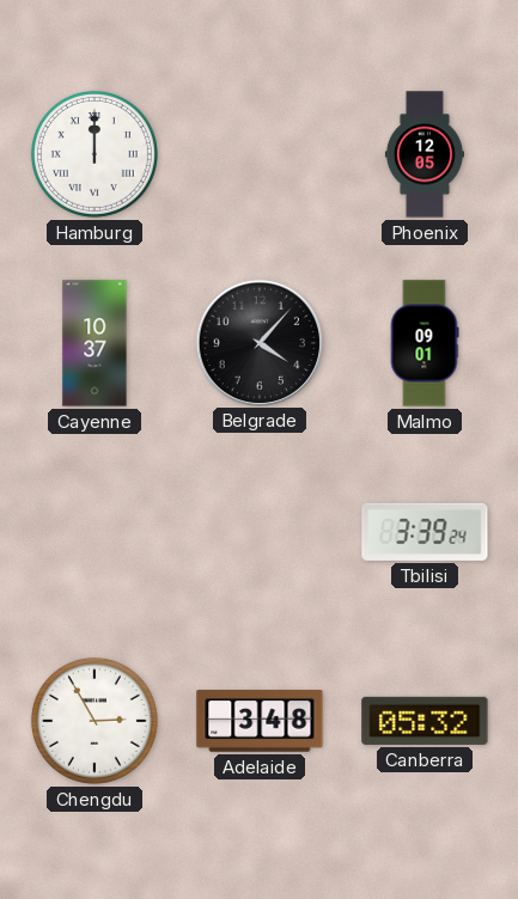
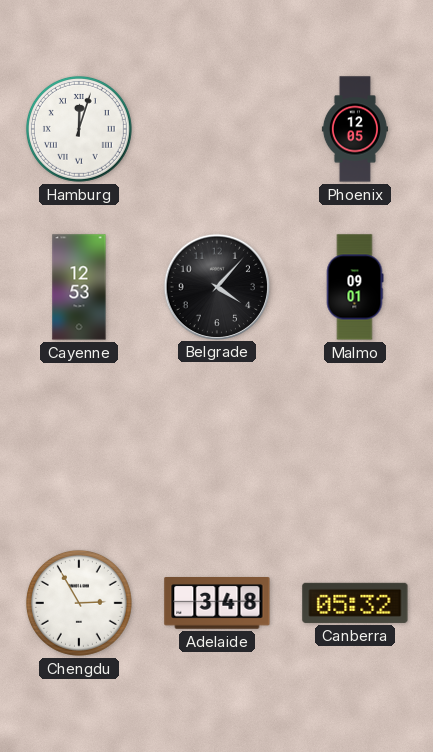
Hamburg: 12:00 -> 12:03 (79, 129)
Cayenne: 10:37 -> 12:53 (79, 287)
Tbilisi: 3:39 -> none (425, 532)
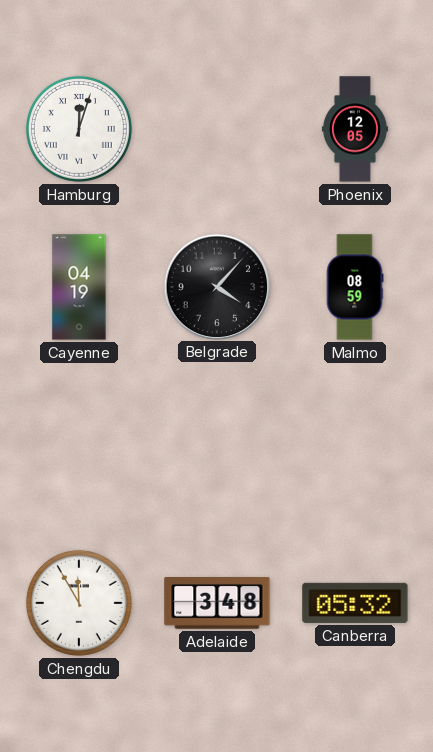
Cayenne: 12:53 -> 04:19 (79, 287)
Malmo: 09:01 -> 08:59 (355, 287)
Chengdu: 2:55 -> 11:55 (79, 603)
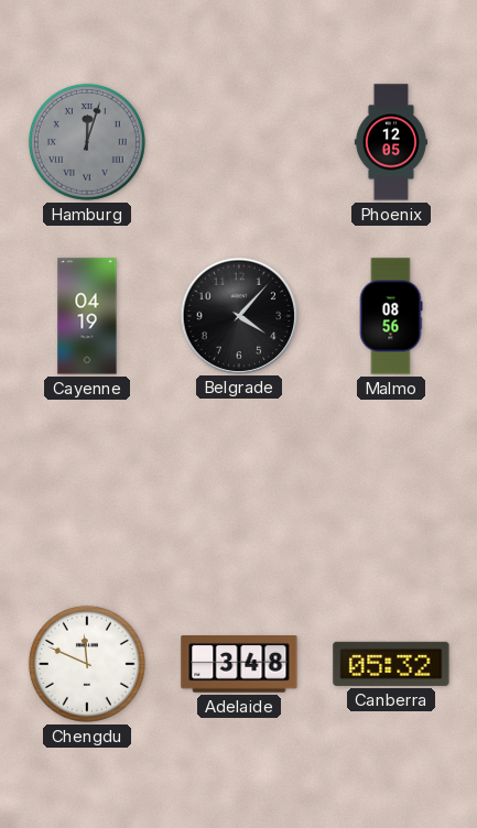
Hamburg dial: white -> grey (87, 142)
Malmo: 08:59 -> 08:56 (391, 316)
Chengdu: 11:55 -> 11:49 (87, 664)
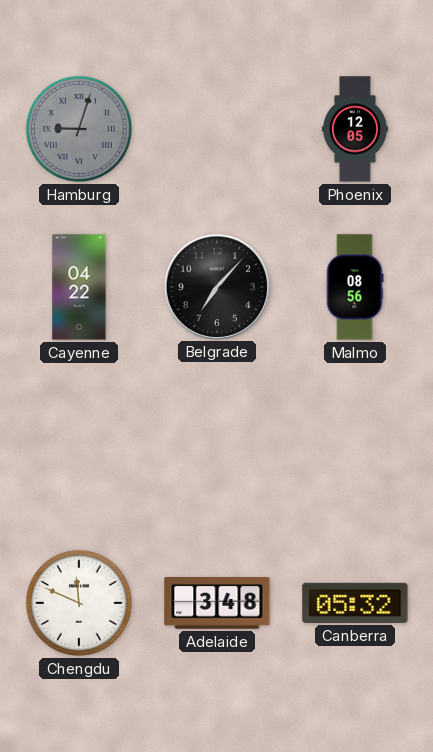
Hamburg: 12:03 -> 9:03 (79, 129)
Cayenne: 04:19 -> 04:22 (79, 287)
Belgrade: 4:07 -> 7:07 (216, 286)
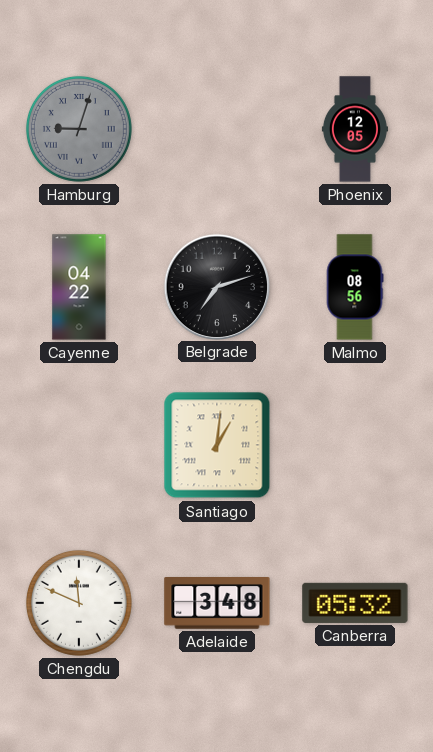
Belgrade: 7:07 -> 7:12 (216, 286)
Santiago: none -> 1:01 (217, 445)
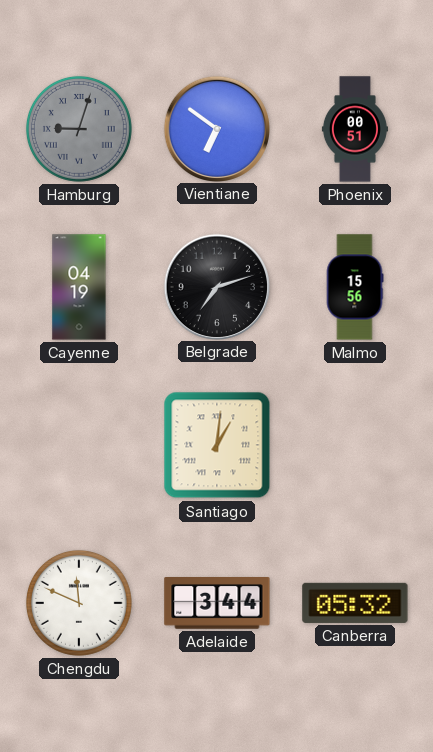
Vientiane: none -> 6:51 (216, 128)
Phoenix: 12:05 -> 00:51 (355, 129)
Cayenne: 04:22 -> 04:19 (79, 287)
Malmo: 08:56 -> 15:56 (355, 287)
Adelaide: 3:48 -> 3:44 (217, 603)
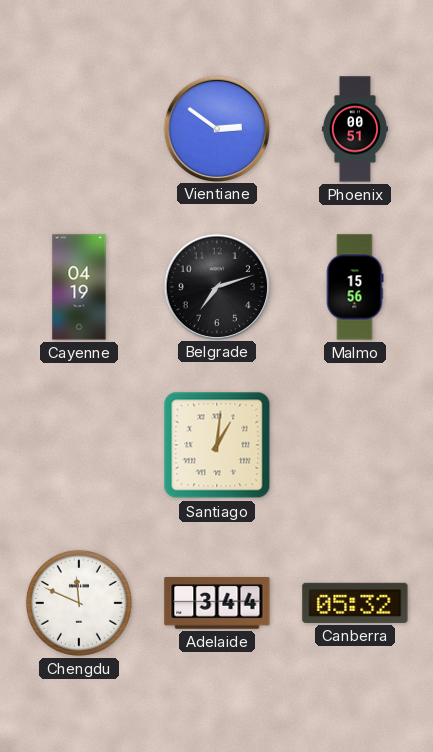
Hamburg: 9:03 -> none (79, 129)
Vientiane: 6:51 -> 2:51 (216, 128)
